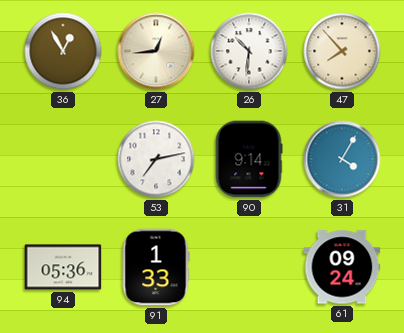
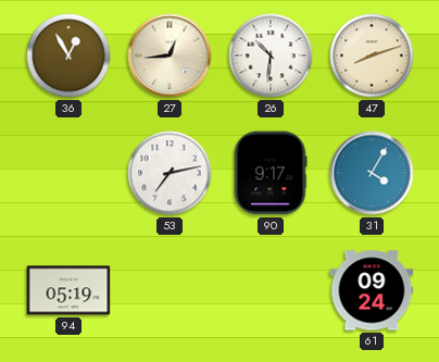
47: 7:53 -> 8:12 (372, 55)
90: 9:14 -> 9:17 (271, 173)
94: 05:36 -> 05:19 (68, 290)
91: 1:33 -> none (156, 267)
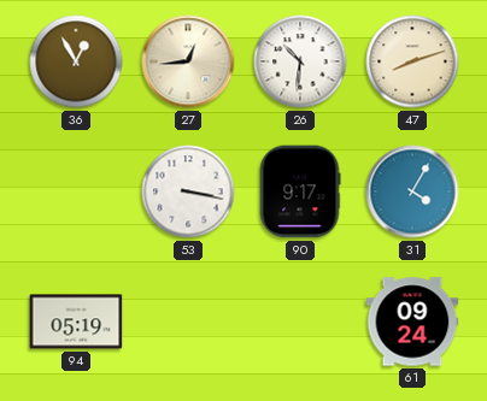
53: 7:13 -> 3:17 (188, 191)
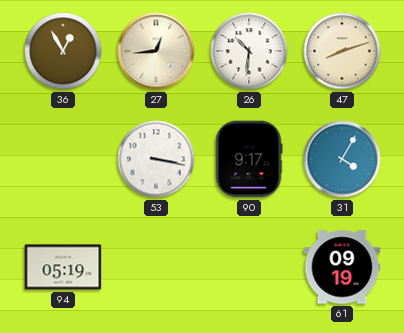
61: 09:24 -> 09:19 (342, 267)
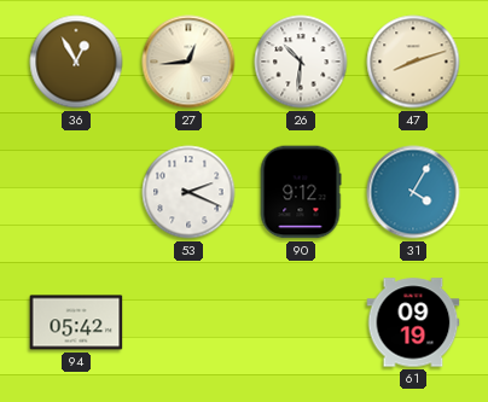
53: 3:17 -> 2:19 (188, 192)
90: 9:17 -> 9:12 (301, 192)
94: 05:19 -> 05:42 (76, 322)
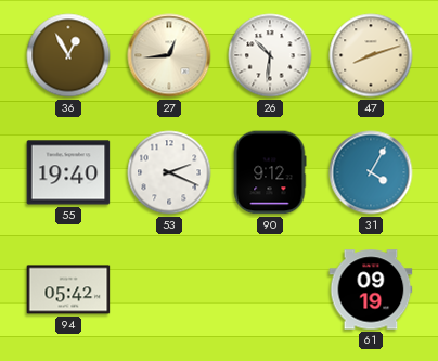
55: none -> 19:40 (68, 172)
